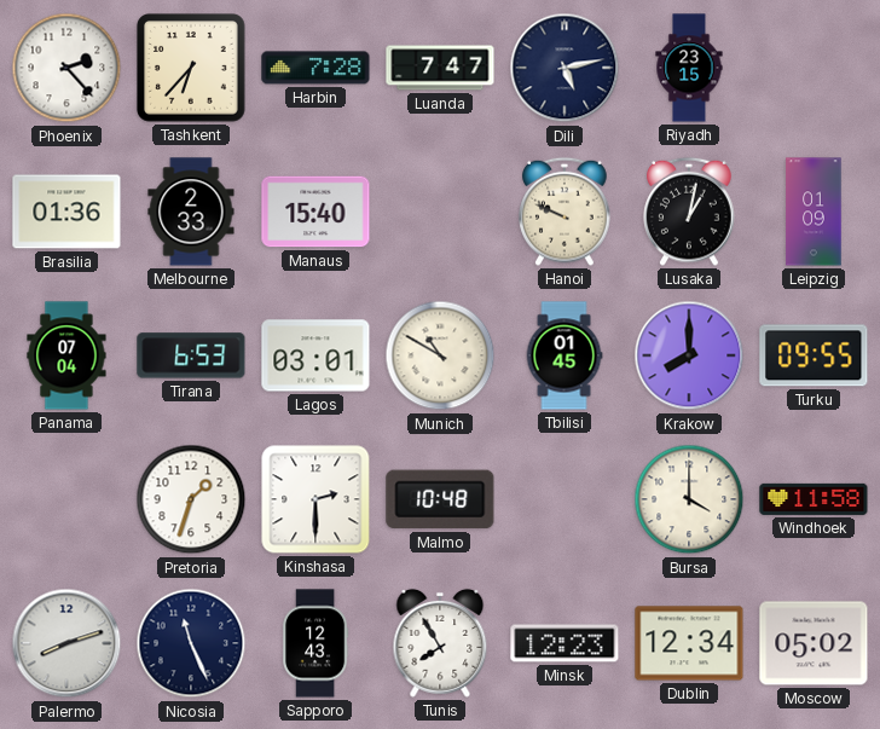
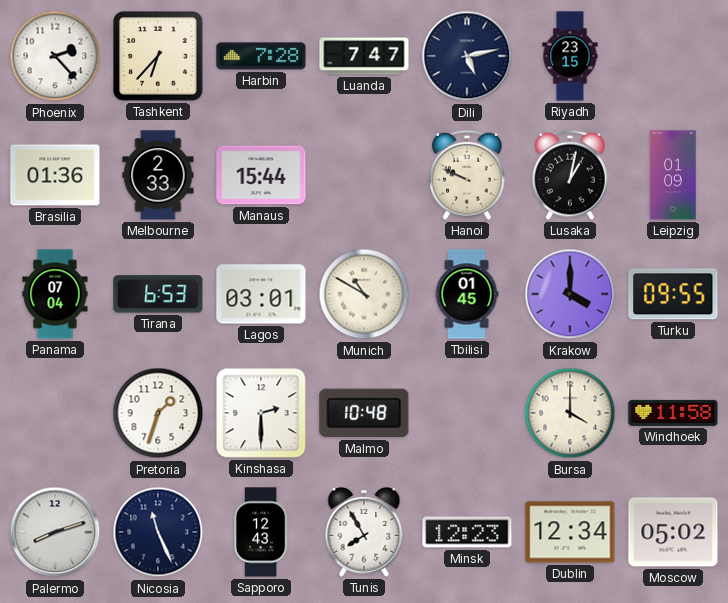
Manaus: 15:40 -> 15:44 (261, 175)
Krakow: 8:00 -> 4:00 (570, 294)
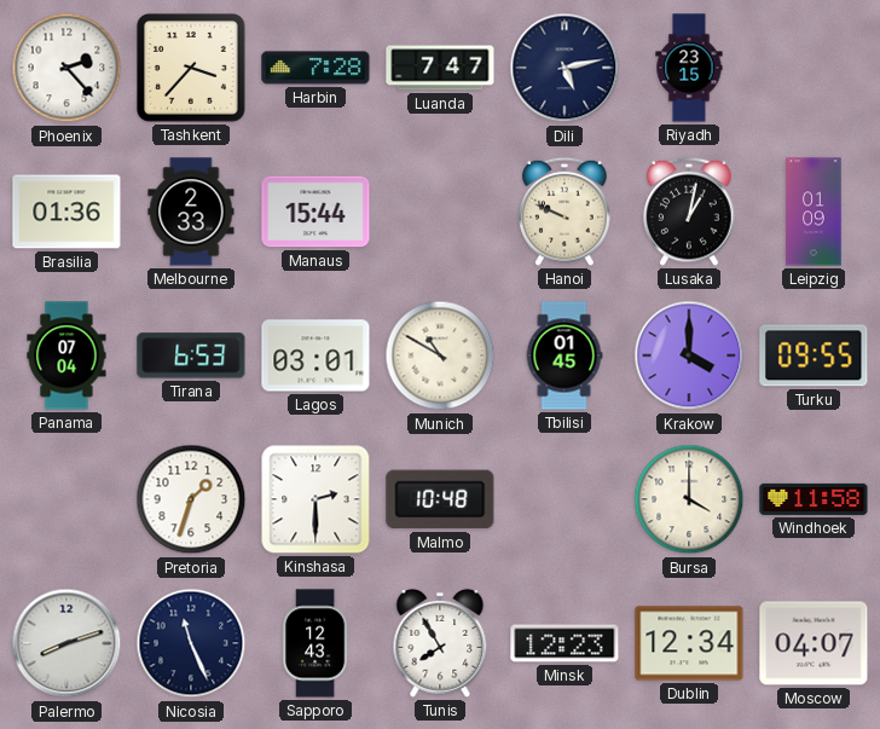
Tashkent: 6:37 -> 3:37 (192, 69)
Moscow: 05:02 -> 04:07 (814, 643)
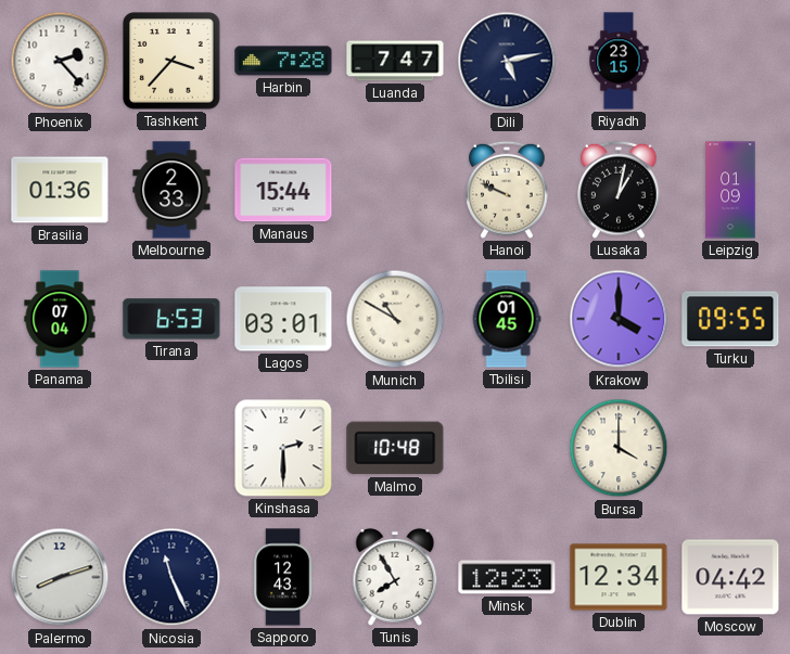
Pretoria: 1:33 -> none (191, 499)
Windhoek: 11:58 -> none (814, 499)
Moscow: 04:07 -> 04:42 (730, 577)
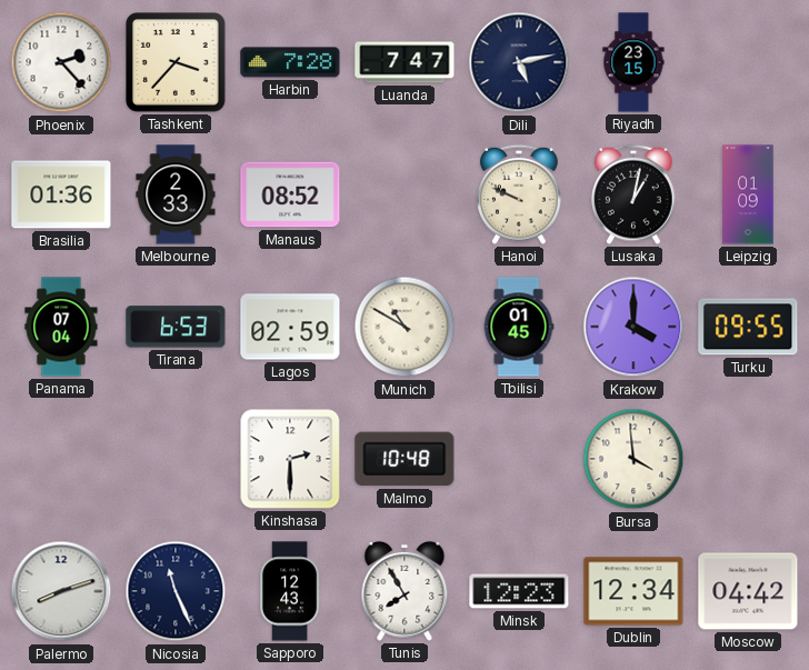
Manaus: 15:44 -> 08:52 (290, 194)
Lagos: 03:01 -> 02:59 (290, 327)
Bursa: 4:00 -> 3:59 (633, 459)
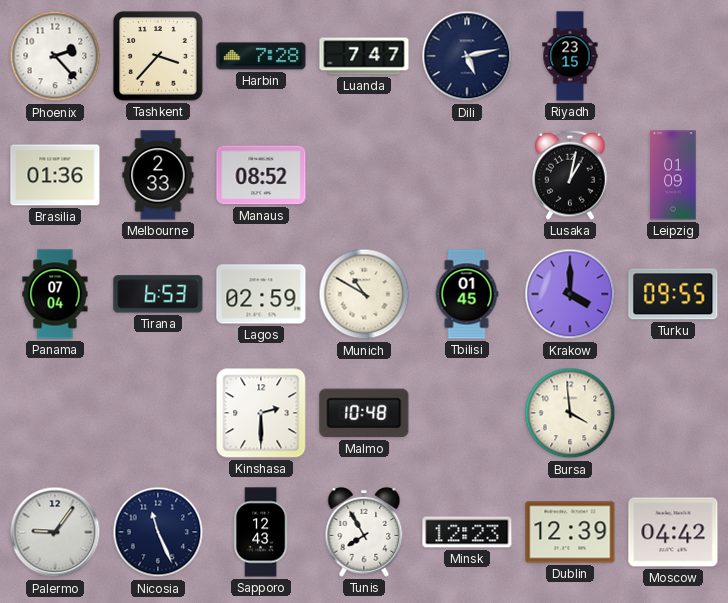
Hanoi: 9:49 -> none (519, 194)
Palermo: 8:12 -> 9:06 (55, 532)
Dublin: 12:34 -> 12:39 (570, 532)
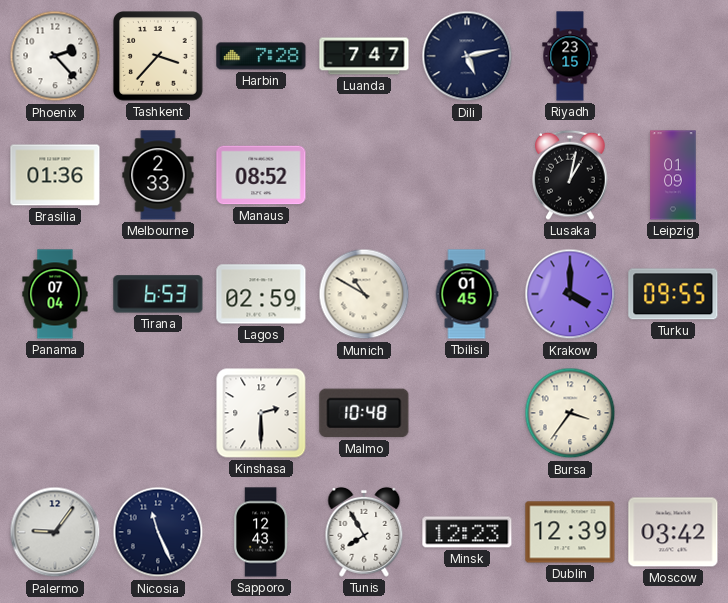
Bursa: 3:59 -> 3:36 (570, 413)
Moscow: 04:42 -> 03:42 (673, 532)
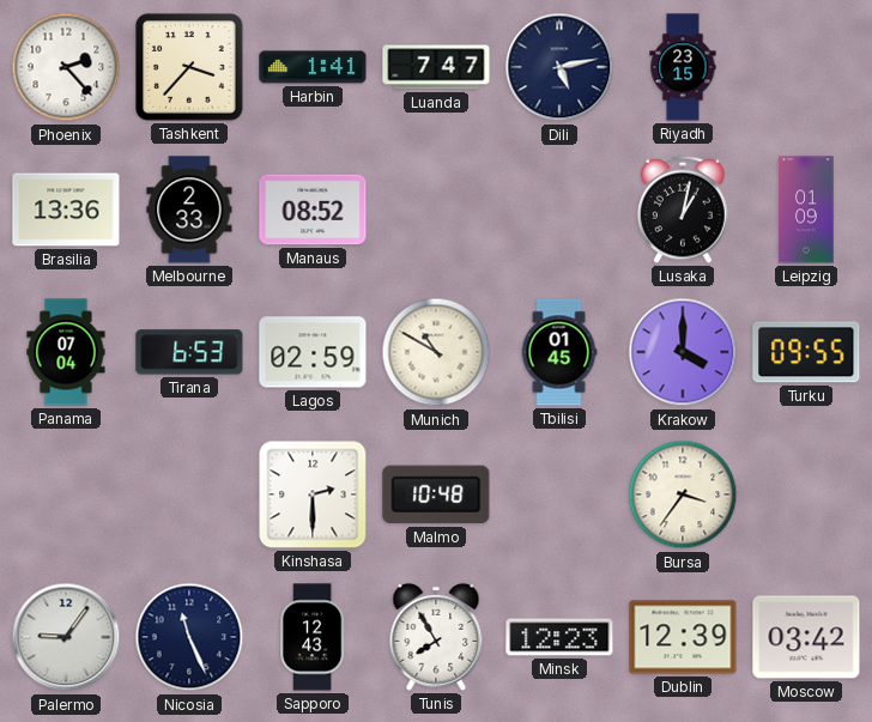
Harbin: 7:28 -> 1:41 (313, 67)
Brasilia: 01:36 -> 13:36 (66, 210)
